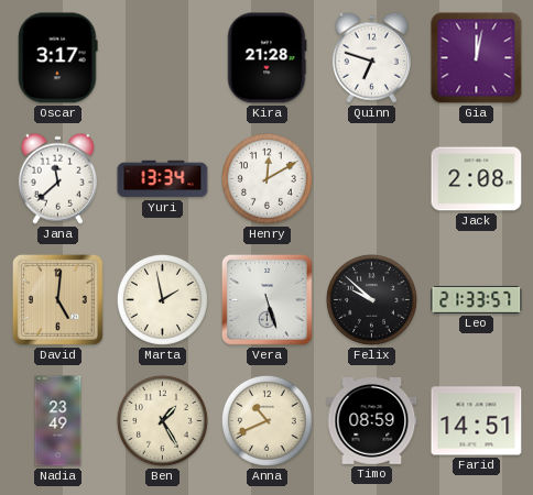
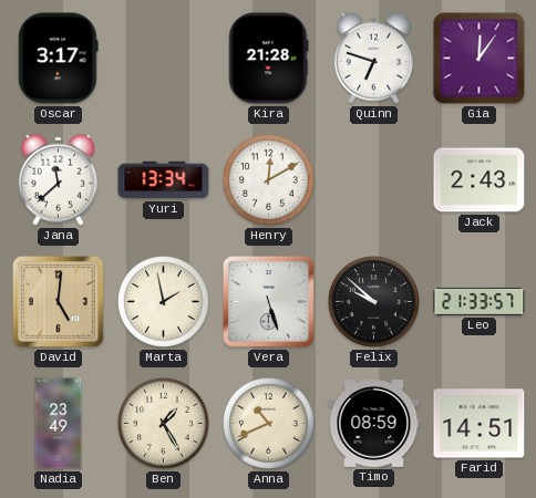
Gia: 12:02 -> 12:06 (480, 59)
Jack: 2:08 -> 2:43 (480, 180)
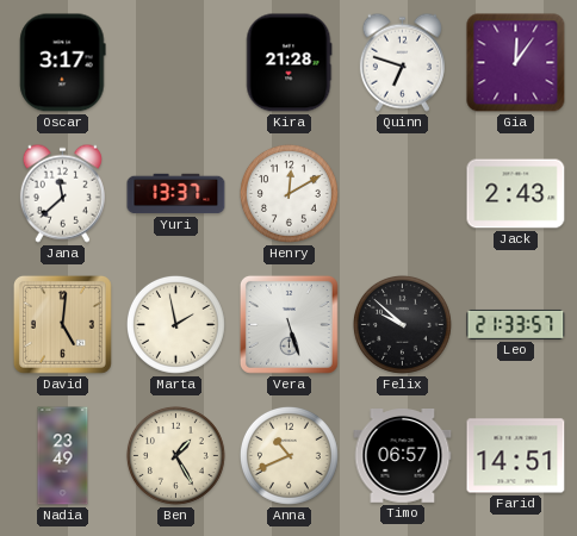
Yuri: 13:34 -> 13:37 (176, 194)
Timo: 08:59 -> 06:57 (403, 456)
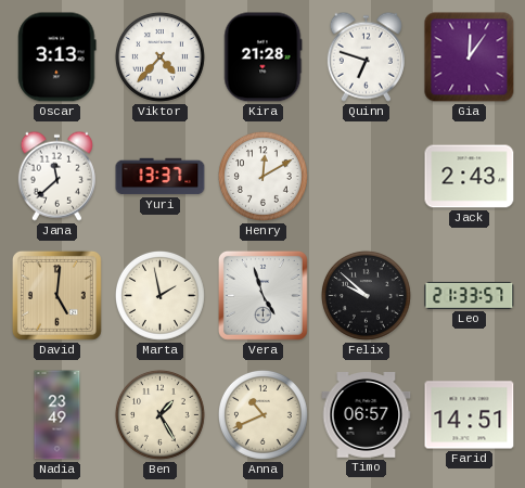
Oscar: 3:17 -> 3:13 (57, 57)
Viktor: none -> 4:37 (159, 56)
Vera: 5:27 -> 4:57 (262, 295)
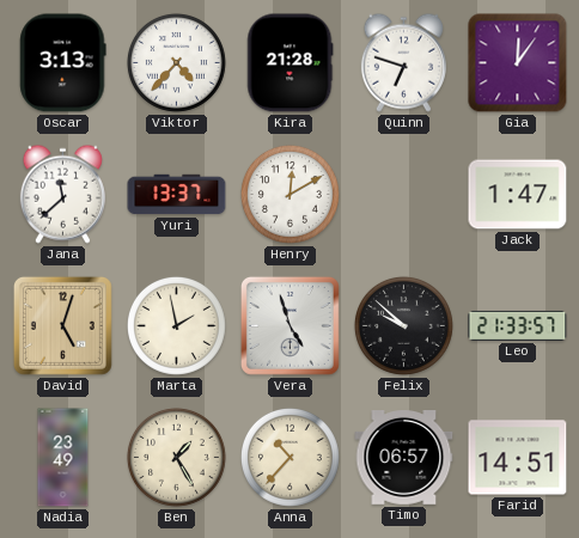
Jack: 2:43 -> 1:47 (518, 195)
David: 5:01 -> 5:03 (62, 325)
Anna: 10:41 -> 10:37 (289, 457)
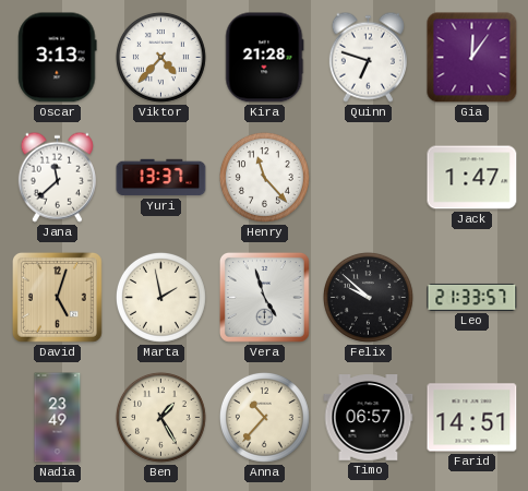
Henry: 12:10 -> 11:23 (264, 177)
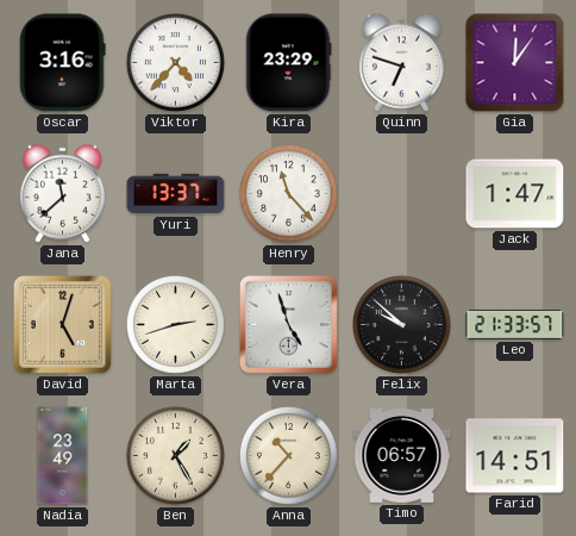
Oscar: 3:13 -> 3:16 (63, 63)
Kira: 21:28 -> 23:29 (288, 63)
Marta: 1:58 -> 2:42 (175, 324)
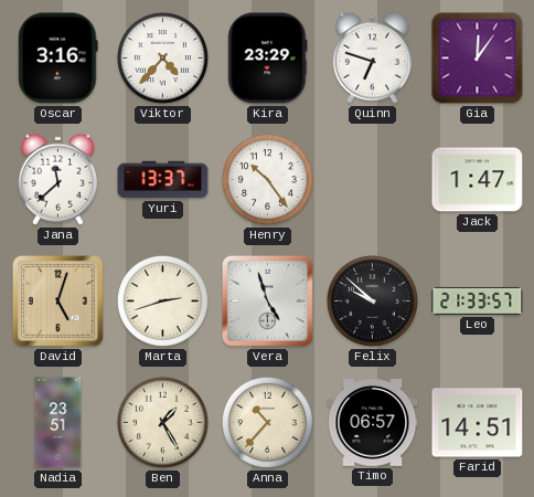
Henry: 11:23 -> 10:24 (267, 179)
Nadia: 23:49 -> 23:51 (58, 423)
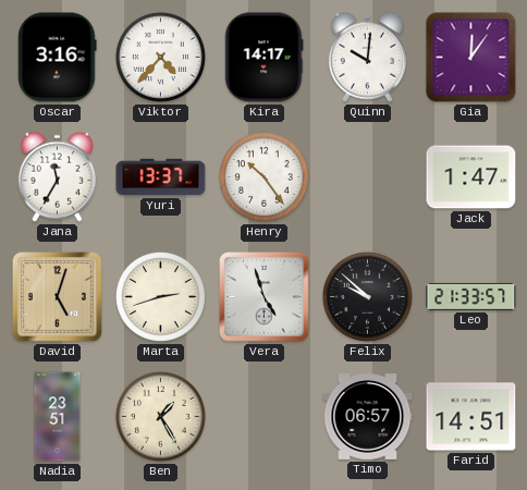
Kira: 23:29 -> 14:17 (263, 58)
Quinn: 6:48 -> 10:01 (367, 57)
Jana: 11:38 -> 11:35 (57, 176)
Anna: 10:37 -> none (267, 422)
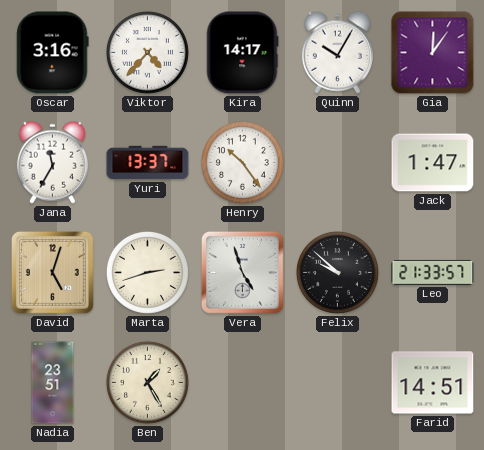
Quinn: 10:01 -> 10:05 (337, 52)
Timo: 06:57 -> none (368, 417)
